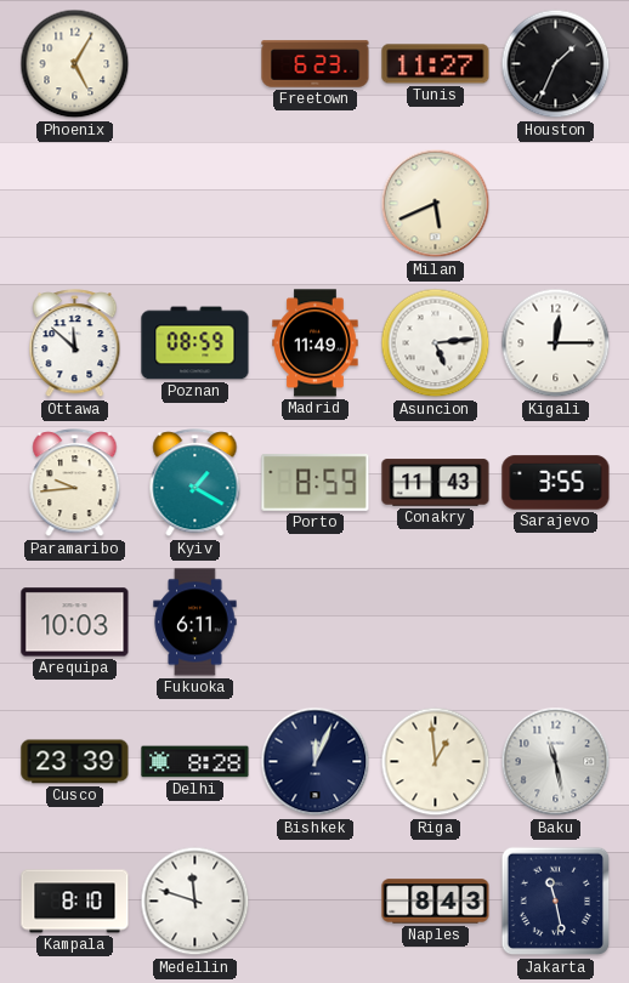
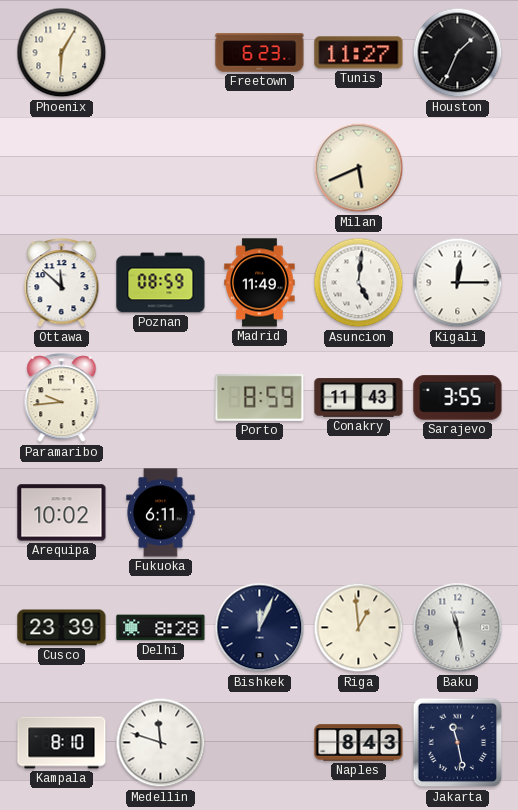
Phoenix: 5:05 -> 6:05 (62, 53)
Asuncion: 5:14 -> 5:01 (359, 283)
Kyiv: 1:20 -> none (195, 483)
Arequipa: 10:03 -> 10:02 (62, 513)
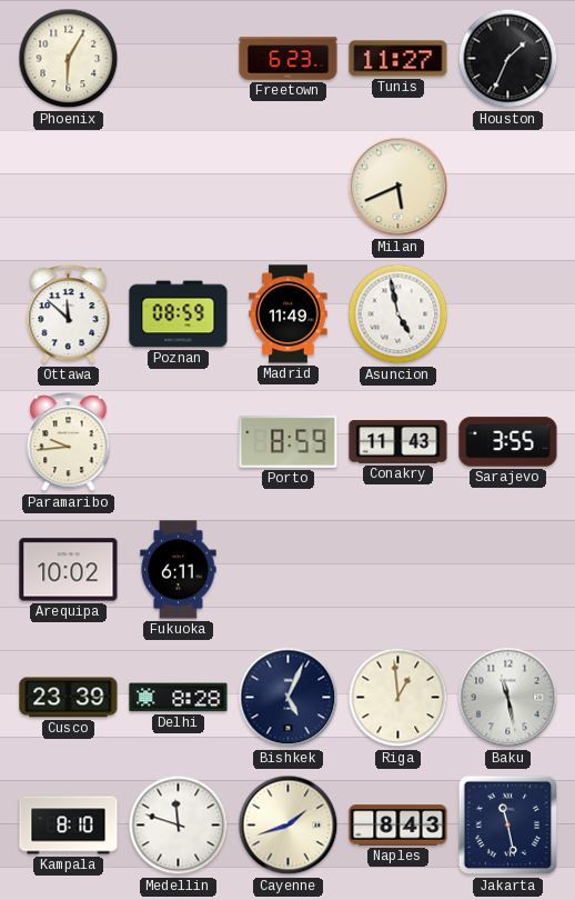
Asuncion: 5:01 -> 4:58 (399, 314)
Kigali: 12:15 -> none (458, 283)
Bishkek: 12:04 -> 5:04 (289, 698)
Cayenne: none -> 1:42 (289, 826)
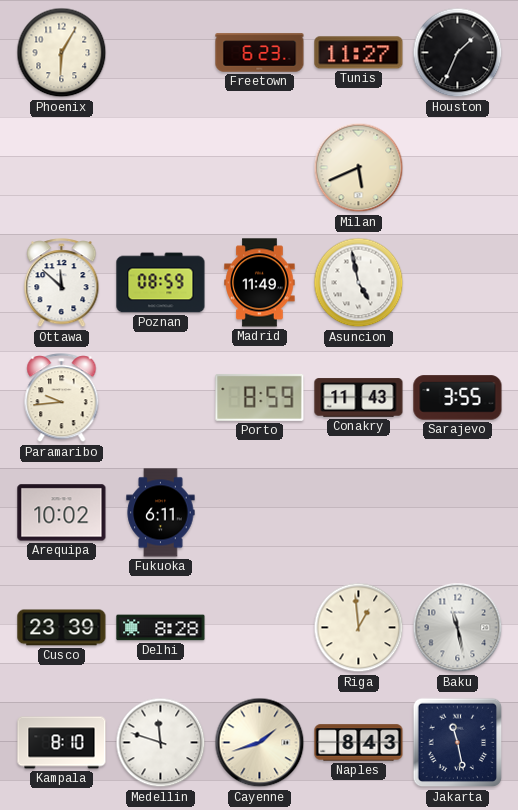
Bishkek: 5:04 -> none (289, 698)
